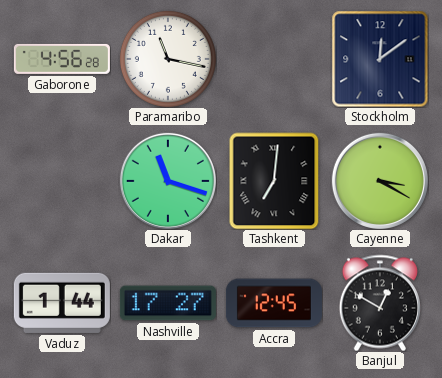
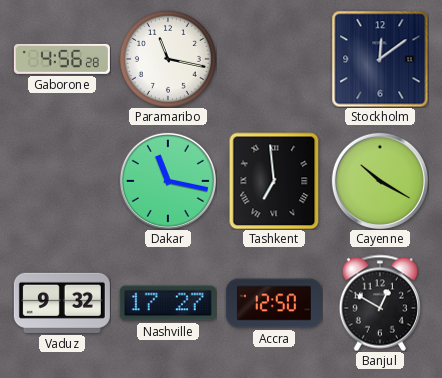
Dakar: 11:18 -> 11:17 (168, 181)
Tashkent: 7:01 -> 6:59 (274, 181)
Cayenne: 3:20 -> 10:20 (380, 181)
Vaduz: 1:44 -> 9:32 (62, 303)
Accra: 12:45 -> 12:50 (274, 303)
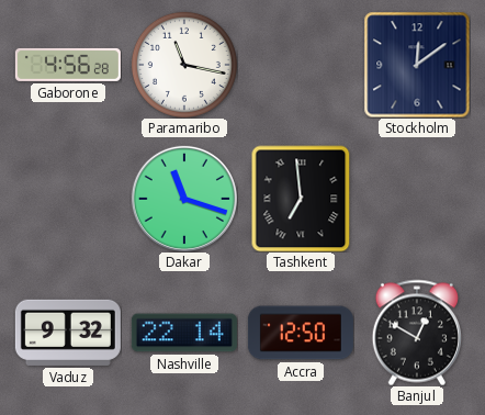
Dakar: 11:17 -> 11:18 (184, 199)
Cayenne: 10:20 -> none (380, 181)
Nashville: 17:27 -> 22:14 (184, 333)
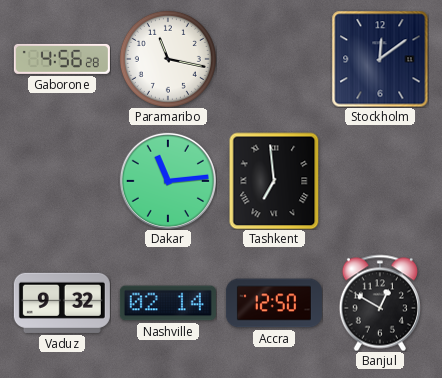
Dakar: 11:18 -> 11:14 (168, 181)
Nashville: 22:14 -> 02:14 (168, 303)
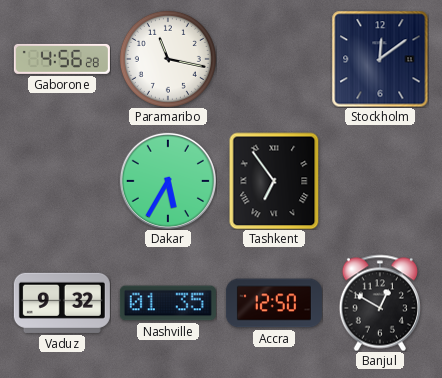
Dakar: 11:14 -> 5:35 (168, 181)
Tashkent: 6:59 -> 6:54 (274, 181)
Nashville: 02:14 -> 01:35 (168, 303)
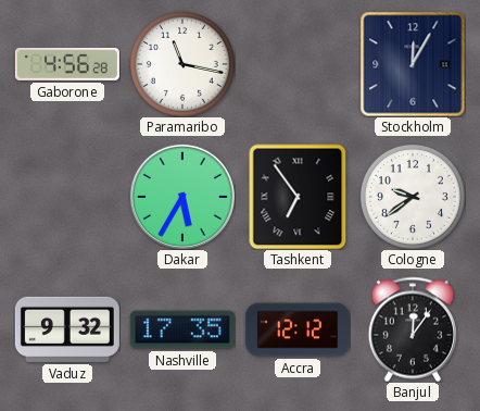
Stockholm: 12:09 -> 12:05 (413, 64)
Cologne: none -> 9:39 (413, 197)
Nashville: 01:35 -> 17:35 (182, 329)
Accra: 12:50 -> 12:12 (298, 329)
Banjul: 12:50 -> 12:06 (413, 329)
